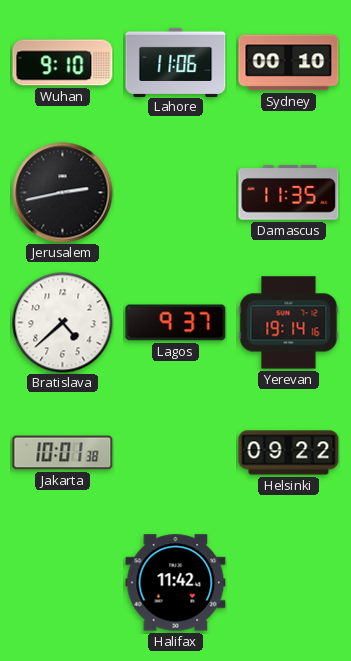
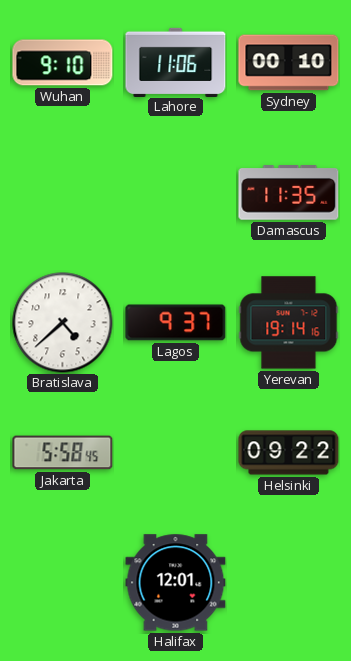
Jerusalem: 2:43 -> none (63, 193)
Jakarta: 10:01 -> 5:58 (63, 453)
Halifax: 11:42 -> 12:01 (176, 583)
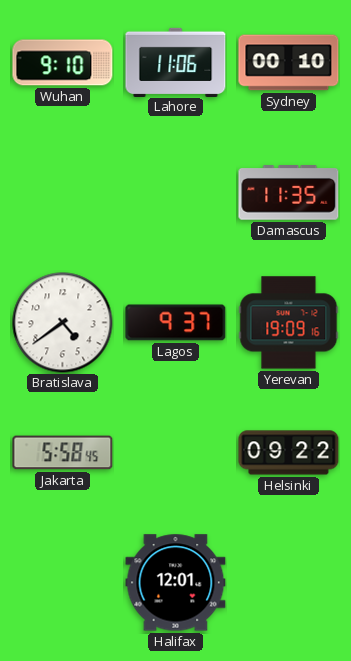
Bratislava: 4:38 -> 4:39 (63, 323)
Yerevan: 19:14 -> 19:09 (289, 323)
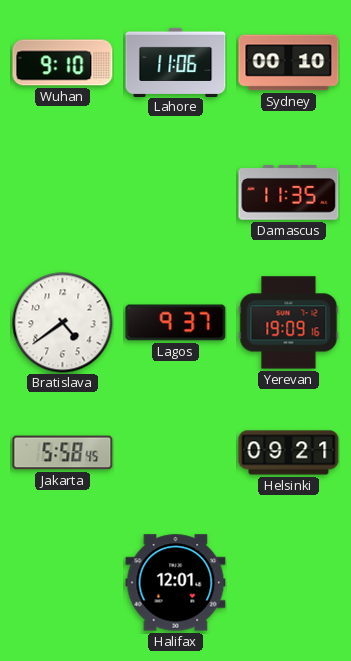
Helsinki: 09:22 -> 09:21 (289, 453)
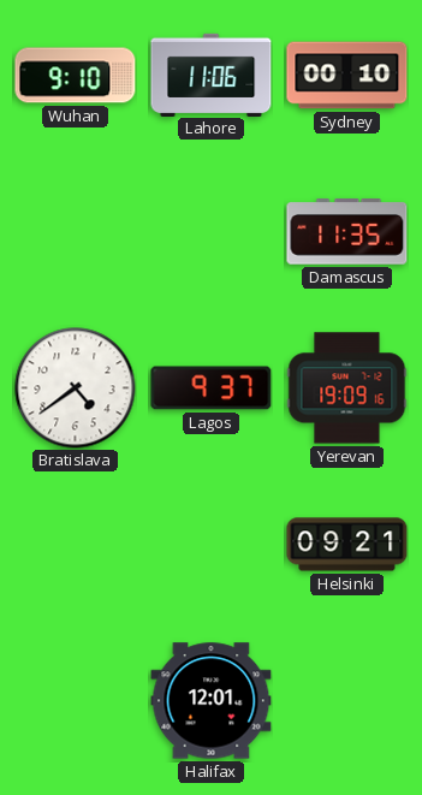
Jakarta: 5:58 -> none (63, 453)
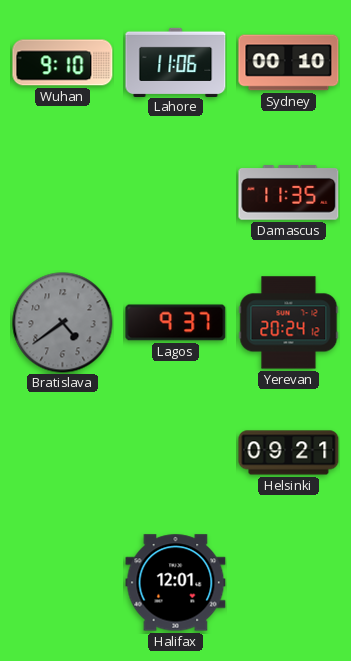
Bratislava dial: white -> grey (63, 323)
Yerevan: 19:09 -> 20:24 (289, 323)
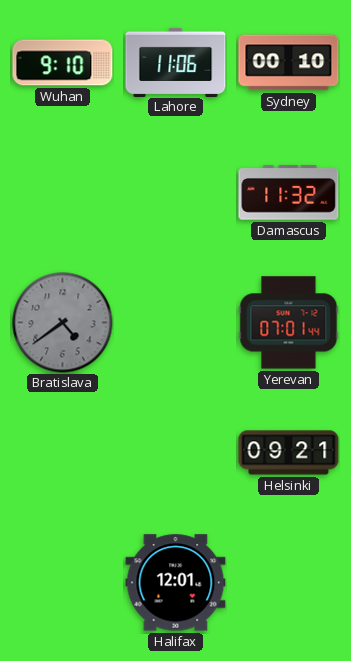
Damascus: 11:35 -> 11:32 (289, 193)
Lagos: 9:37 -> none (176, 323)
Yerevan: 20:24 -> 07:01 (289, 323)
